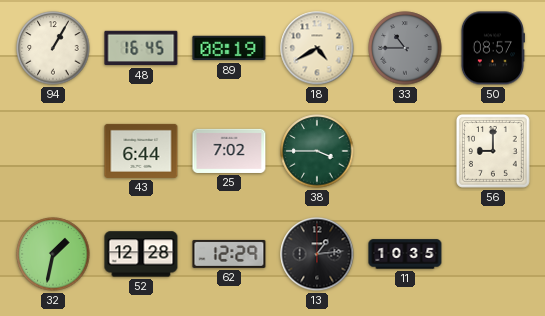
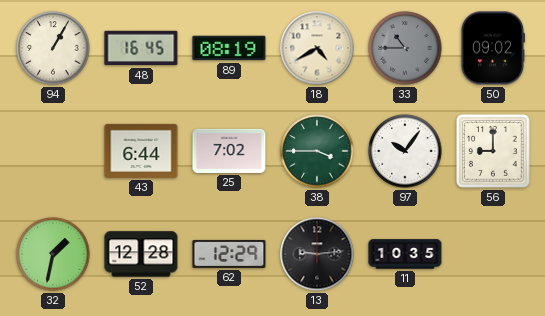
50: 08:57 -> 09:02 (492, 48)
97: none -> 10:06 (405, 151)
13: 1:14 -> 9:14 (317, 254)
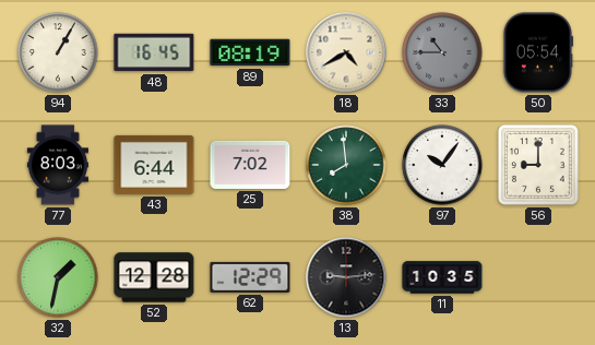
50: 09:02 -> 05:54 (537, 52)
77: none -> 8:03 (58, 165)
38: 3:45 -> 7:59 (346, 165)
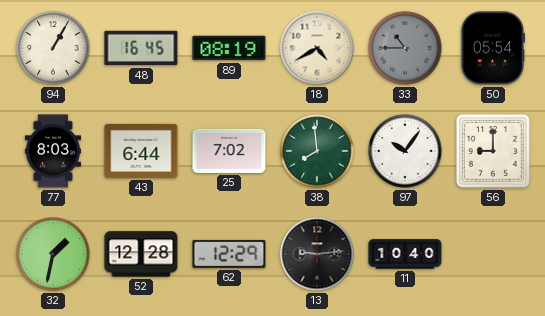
11: 10:35 -> 10:40 (405, 254)
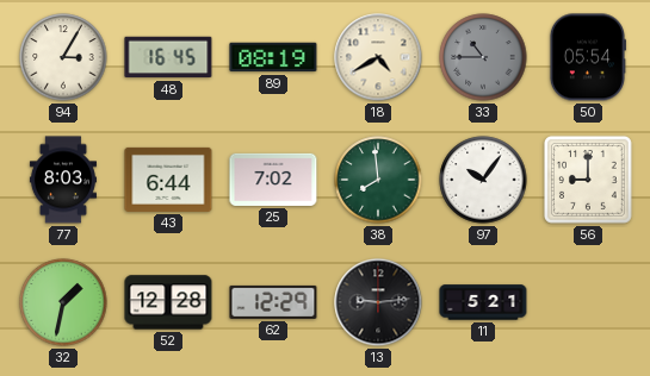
94: 1:05 -> 3:05 (63, 57)
11: 10:40 -> 5:21 (483, 302)
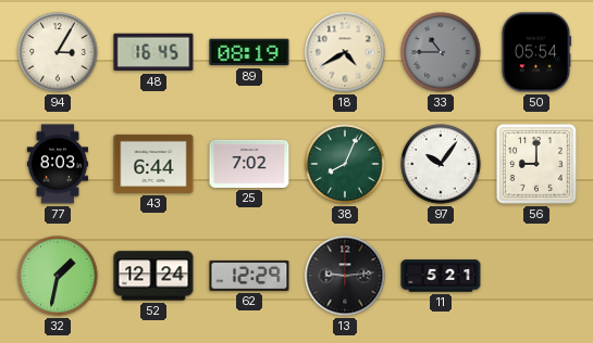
38: 7:59 -> 8:04 (345, 164)
52: 12:28 -> 12:24 (153, 276)
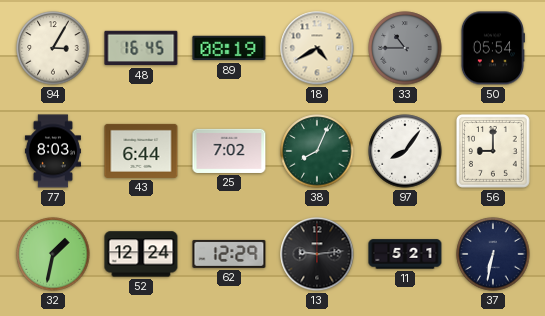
97: 10:06 -> 8:06 (405, 151)
37: none -> 6:32 (493, 254)
